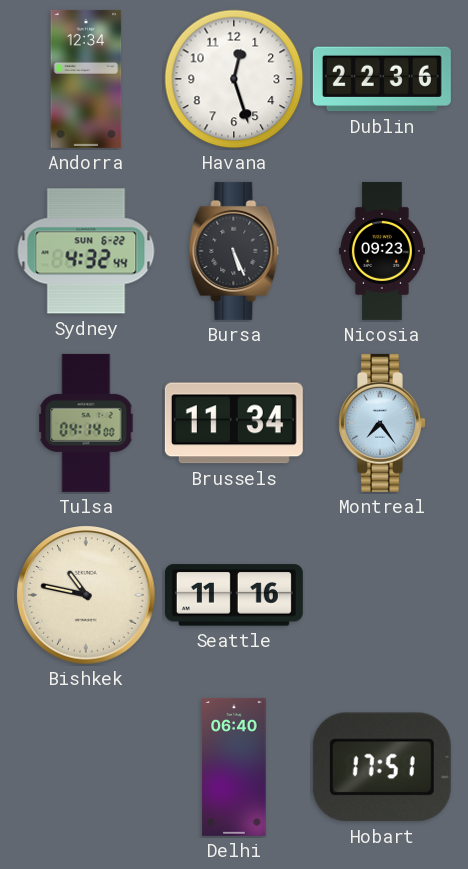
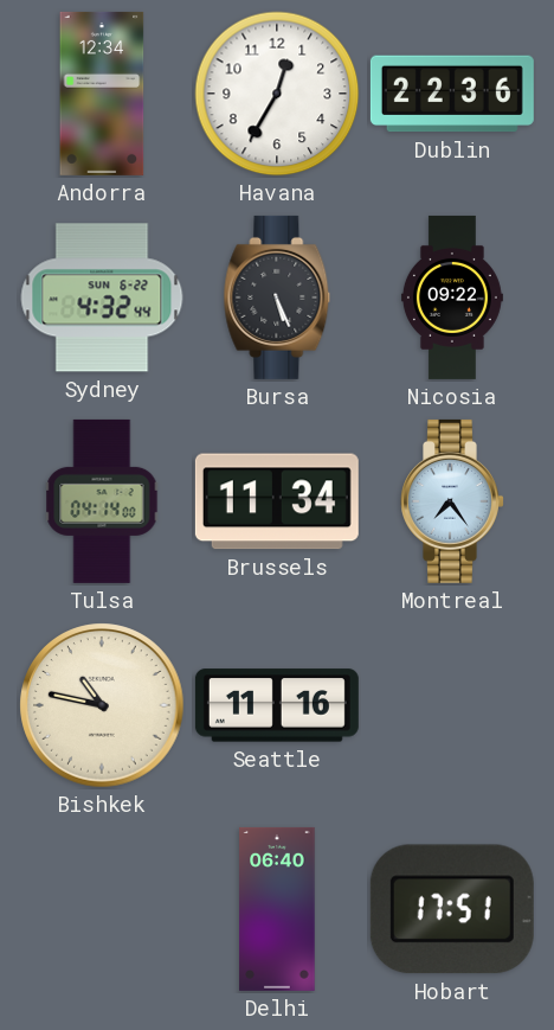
Havana: 12:27 -> 12:35 (277, 94)
Nicosia: 09:23 -> 09:22 (452, 298)
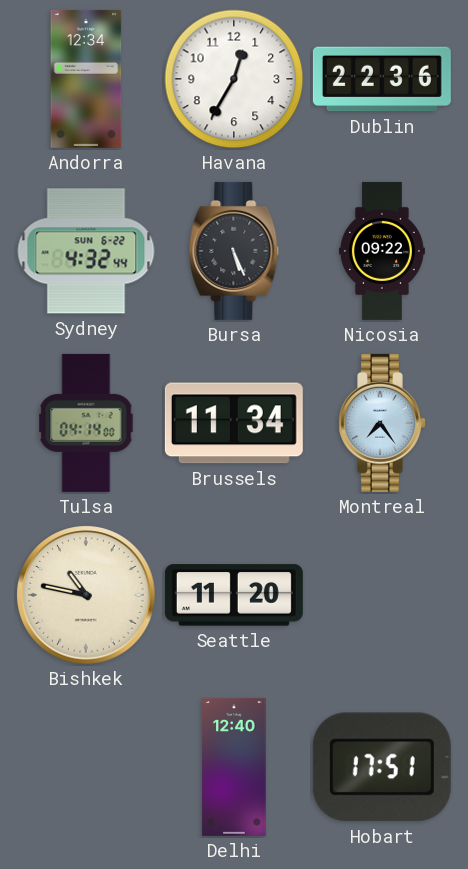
Seattle: 11:16 -> 11:20 (234, 595)
Delhi: 06:40 -> 12:40 (234, 767)
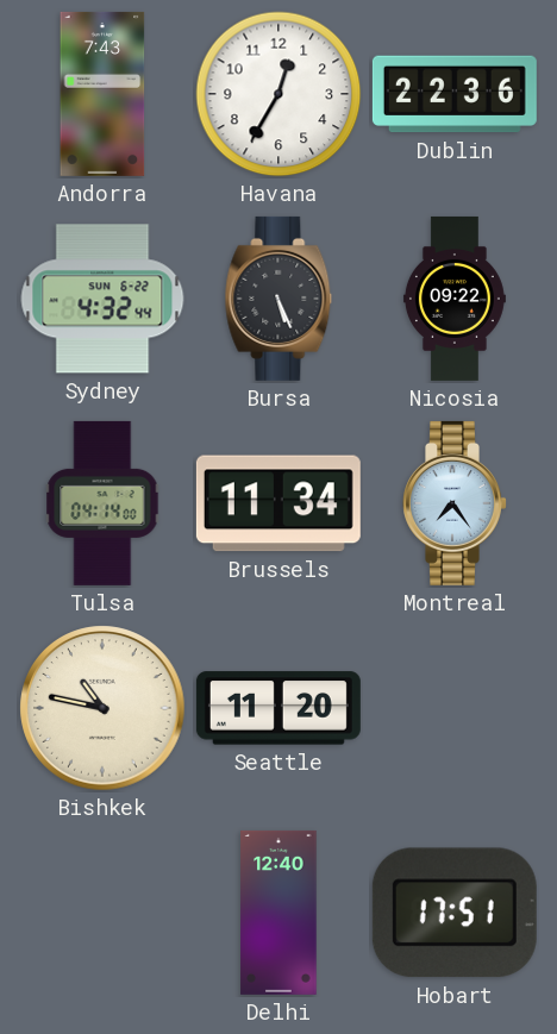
Andorra: 12:34 -> 7:43 (102, 94)
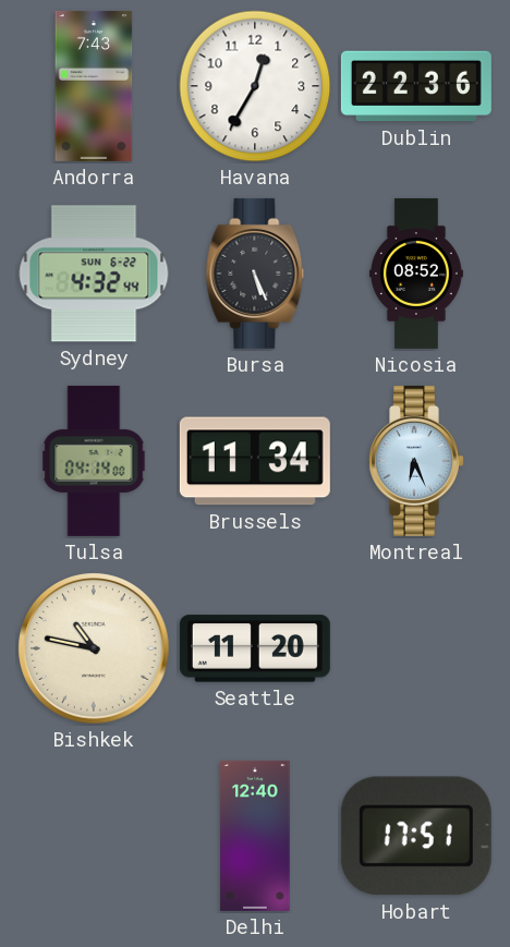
Nicosia: 09:22 -> 08:52 (416, 274)
Montreal: 7:24 -> 6:26 (417, 461)
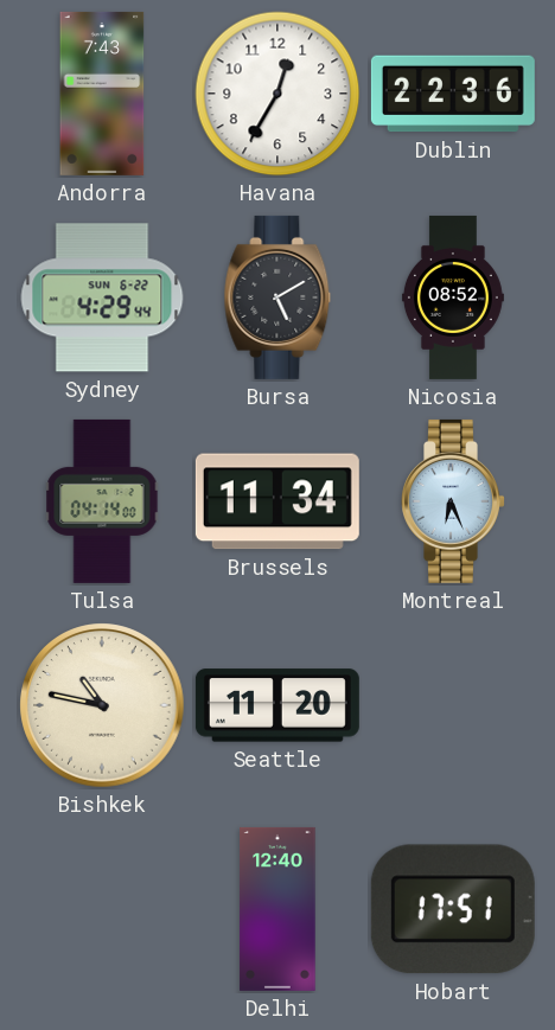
Sydney: 4:32 -> 4:29 (102, 298)
Bursa: 5:26 -> 5:10 (277, 298)
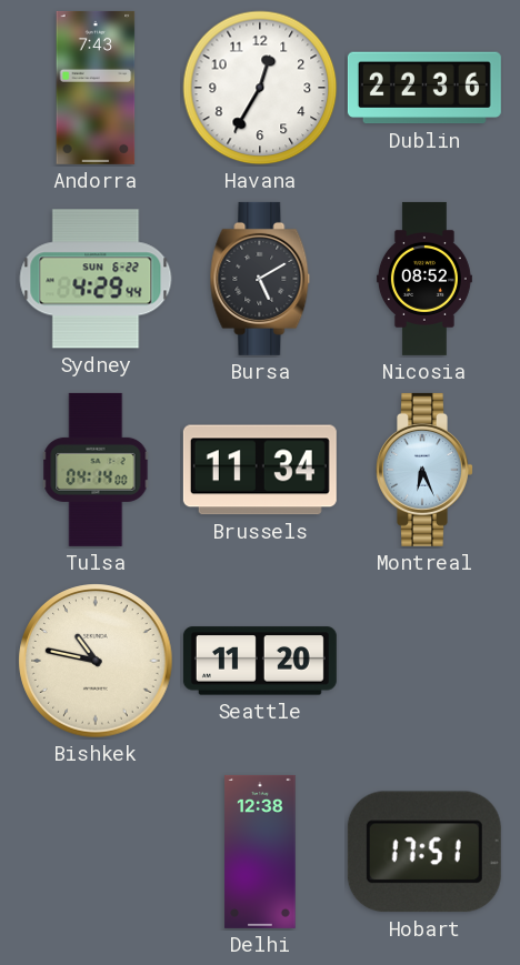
Delhi: 12:40 -> 12:38 (260, 852)
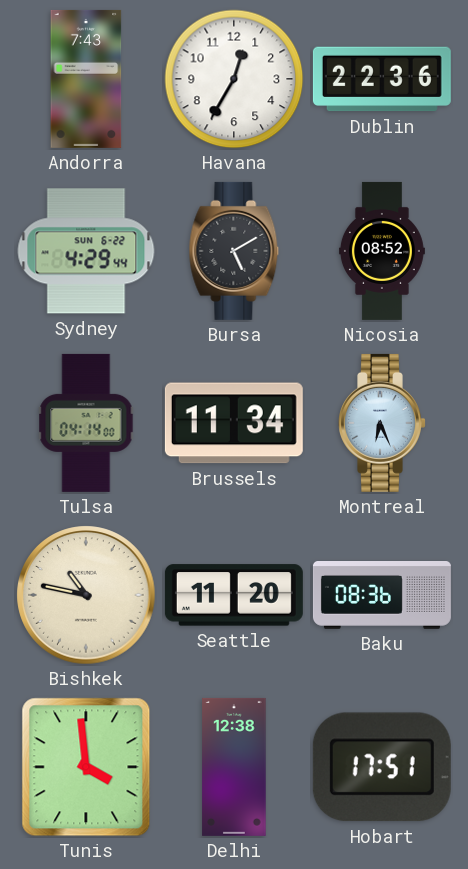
Baku: none -> 08:36 (382, 596)
Tunis: none -> 3:59 (86, 767)
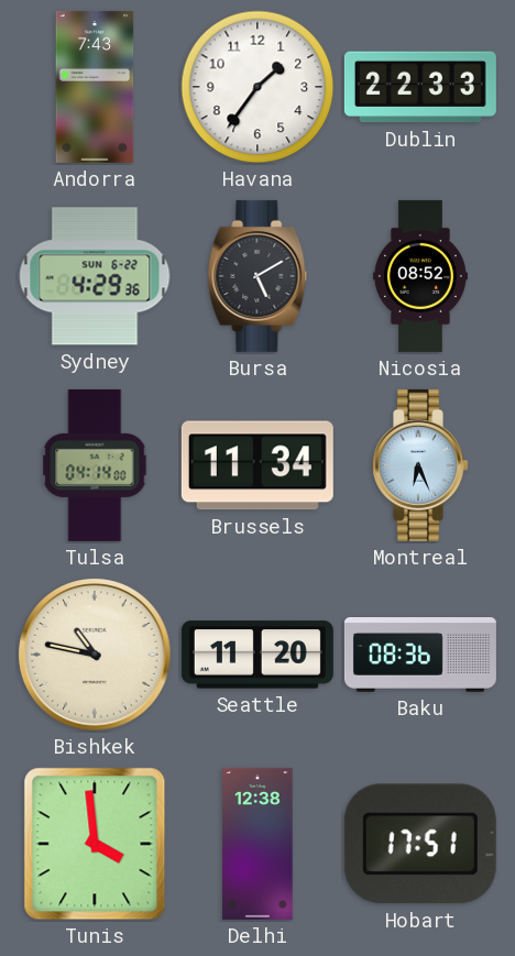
Havana: 12:35 -> 1:36 (257, 87)
Dublin: 22:36 -> 22:33 (420, 87)
Sydney: 4:29:44 -> 4:29:36 (95, 276)
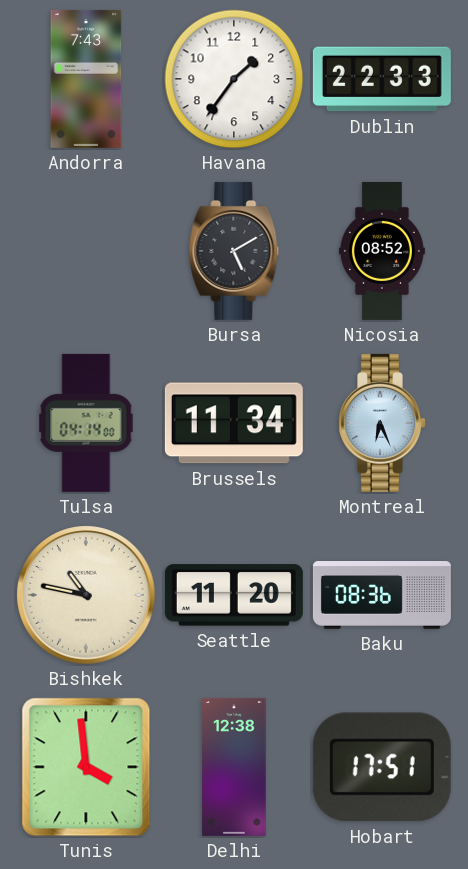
Sydney: 4:29 -> none (95, 276)
